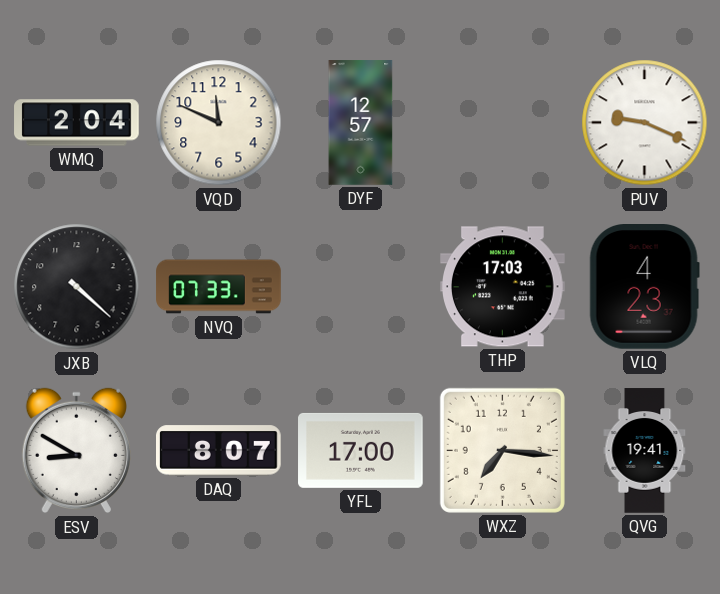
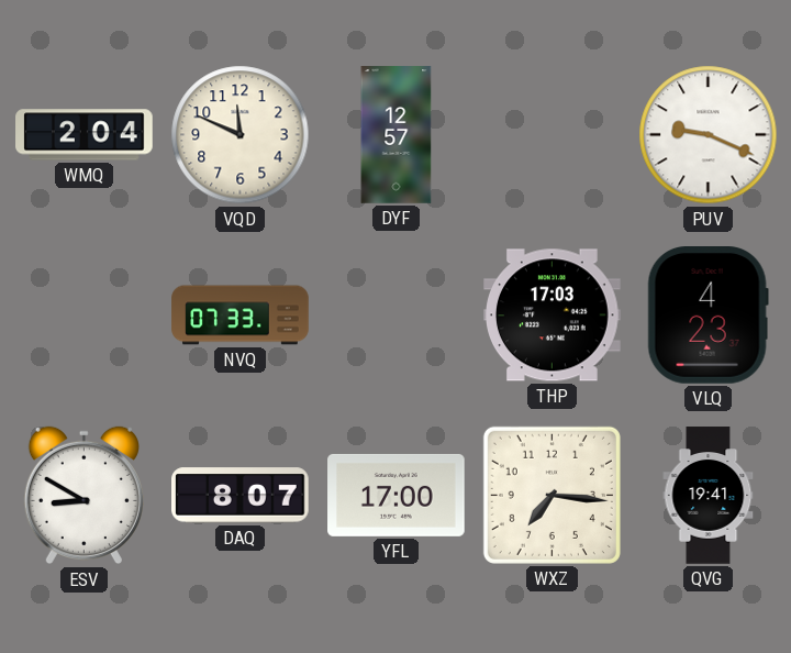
JXB: 4:22 -> none (77, 287)
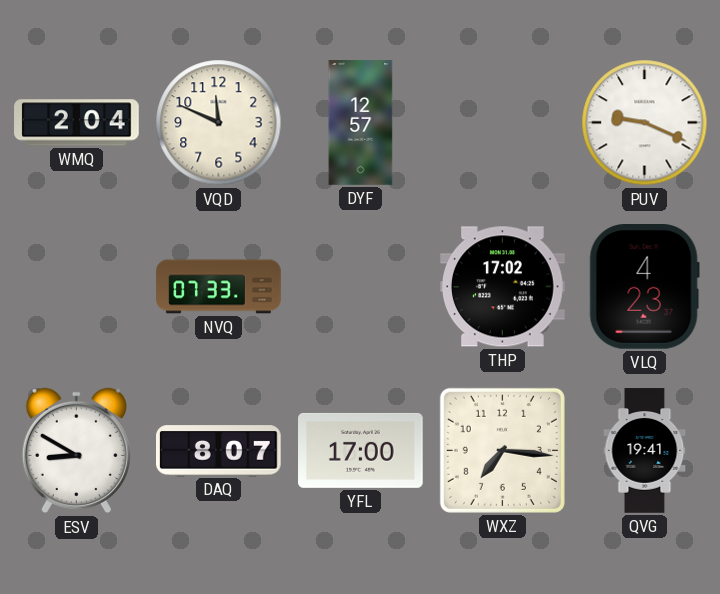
THP: 17:03 -> 17:02 (503, 287)
